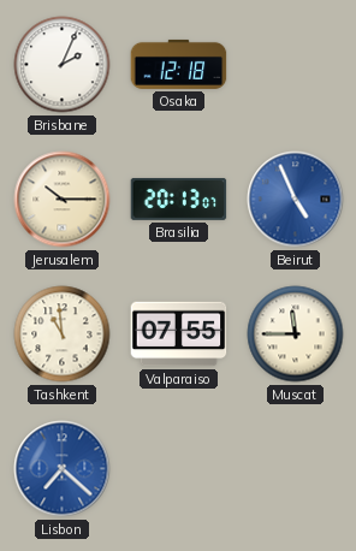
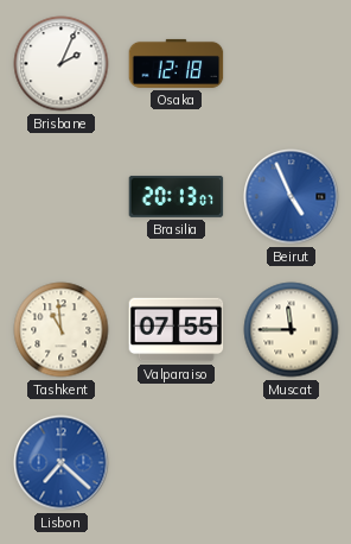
Jerusalem: 10:15 -> none (63, 200)
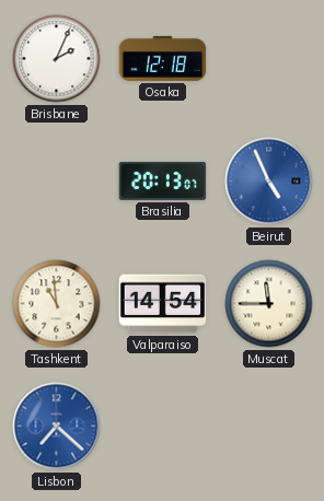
Valparaiso: 07:55 -> 14:54 (163, 304)
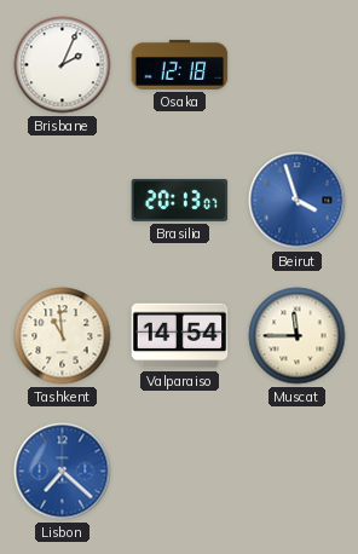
Beirut: 4:56 -> 3:57 (298, 201)
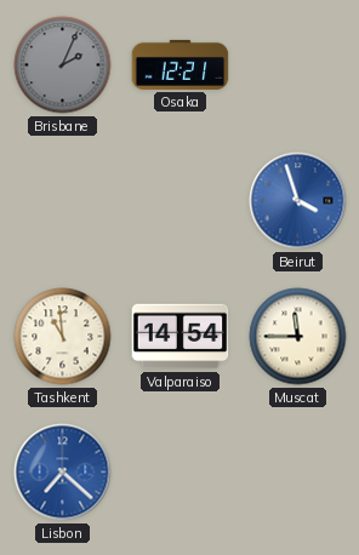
Brisbane dial: white -> grey (63, 65)
Osaka: 12:18 -> 12:21 (181, 64)
Brasilia: 20:13 -> none (180, 200)
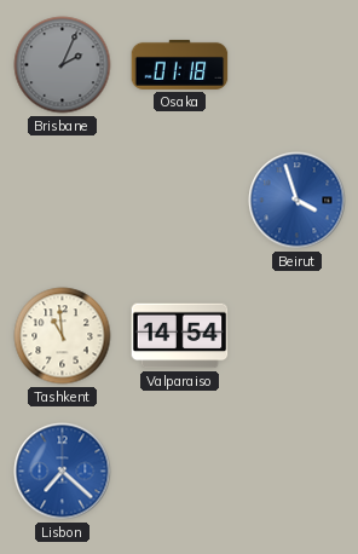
Osaka: 12:21 -> 01:18 (180, 64)
Muscat: 11:45 -> none (298, 337)
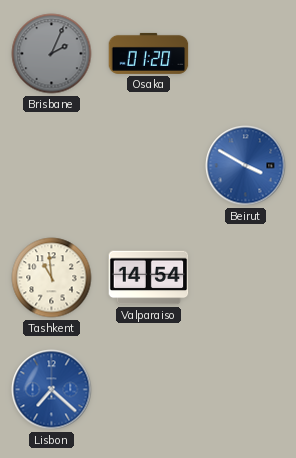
Osaka: 01:18 -> 01:20 (149, 53)
Beirut: 3:57 -> 3:50 (246, 166)
